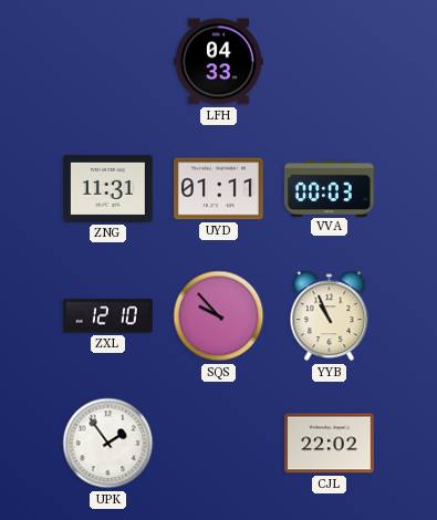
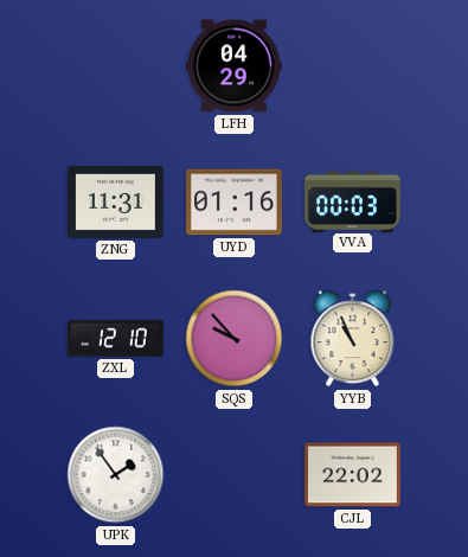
LFH: 04:33 -> 04:29 (235, 66)
UYD: 01:11 -> 01:16 (235, 203)
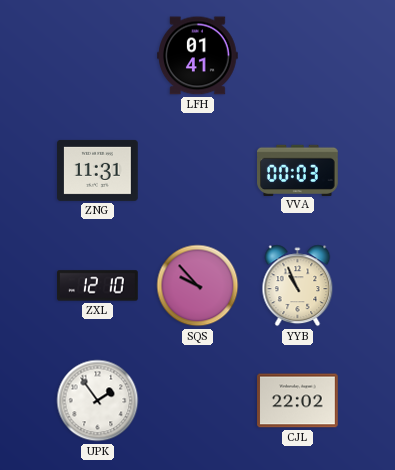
LFH: 04:29 -> 01:41 (198, 56)
UYD: 01:16 -> none (235, 203)
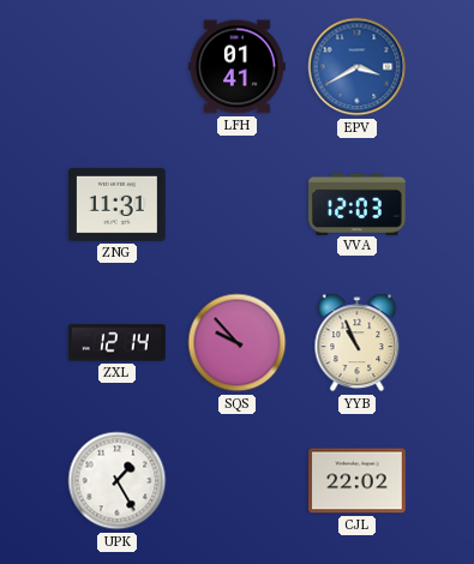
EPV: none -> 3:40 (358, 67)
VVA: 00:03 -> 12:03 (358, 204)
ZXL: 12:10 -> 12:14 (118, 343)
UPK: 1:54 -> 1:25 (118, 481)
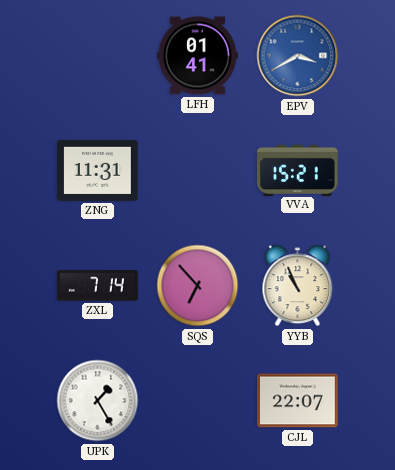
VVA: 12:03 -> 15:21 (298, 170)
ZXL: 12:14 -> 7:14 (98, 286)
SQS: 9:53 -> 6:53 (198, 286)
CJL: 22:02 -> 22:07 (298, 401)
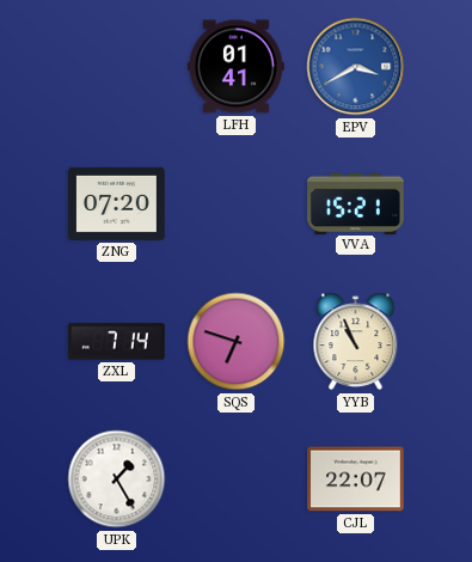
ZNG: 11:31 -> 07:20 (117, 203)
SQS: 6:53 -> 6:48 (237, 342)
